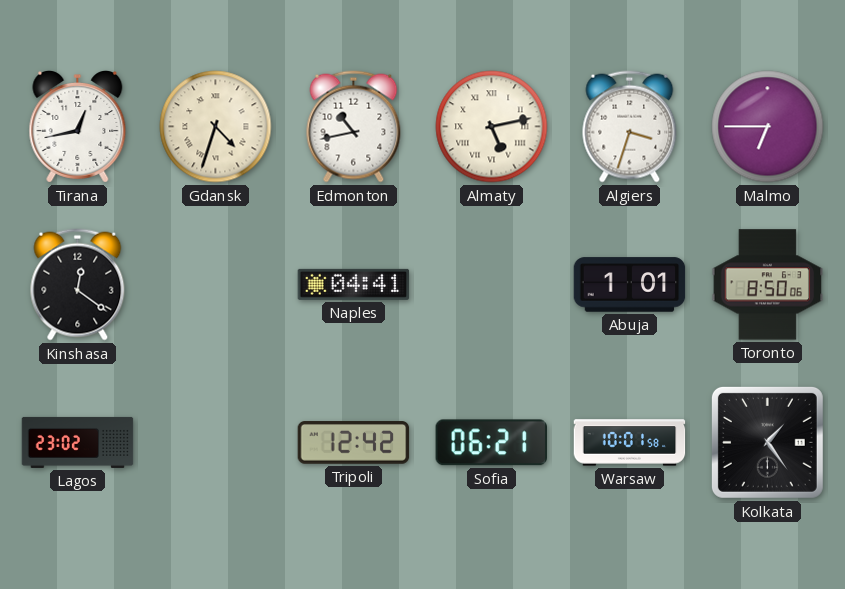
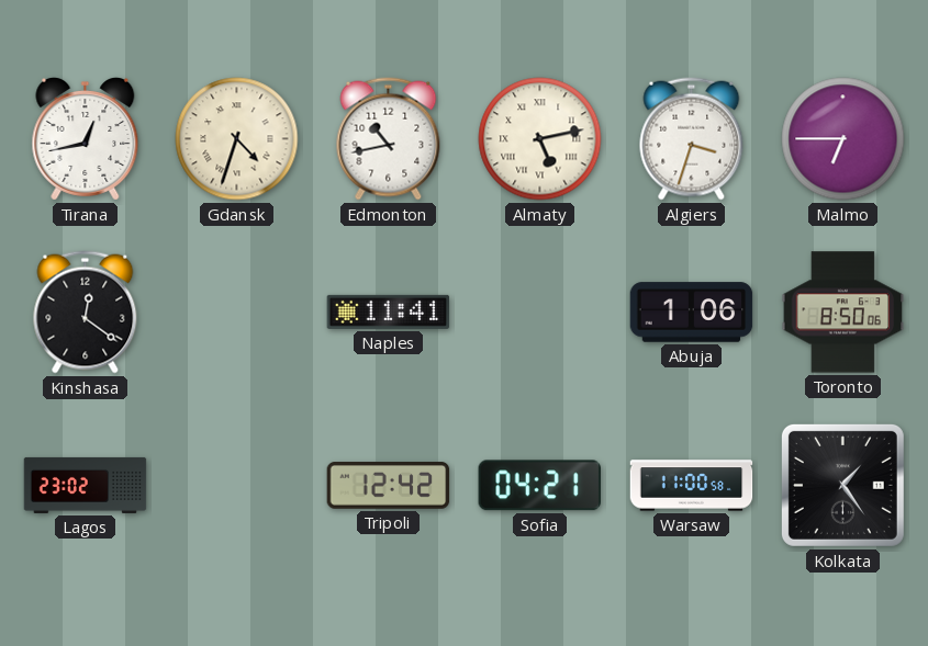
Naples: 04:41 -> 11:41 (389, 311)
Abuja: 1:01 -> 1:06 (692, 313)
Sofia: 06:21 -> 04:21 (539, 486)
Warsaw: 10:01 -> 11:00 (692, 486)
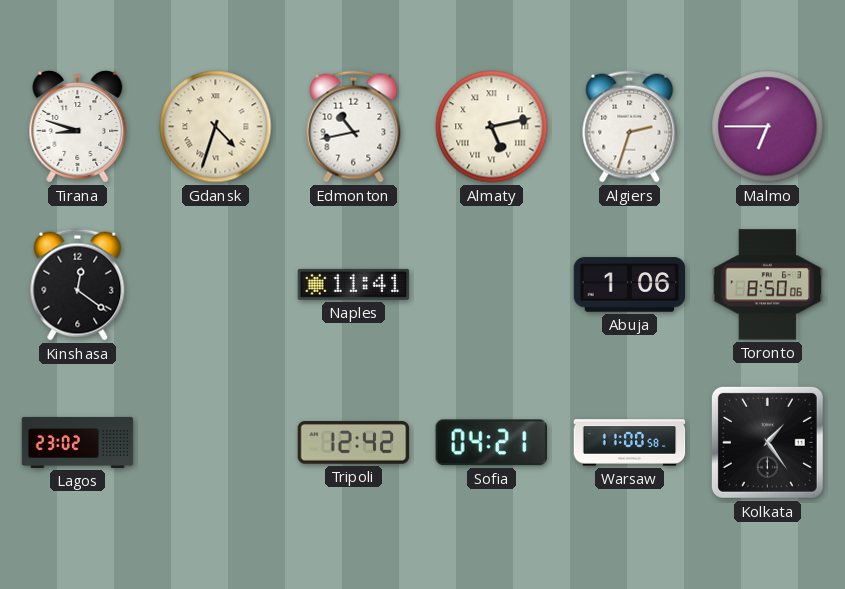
Tirana: 12:43 -> 8:48 (78, 127)
Algiers: 3:33 -> 2:33 (630, 127)
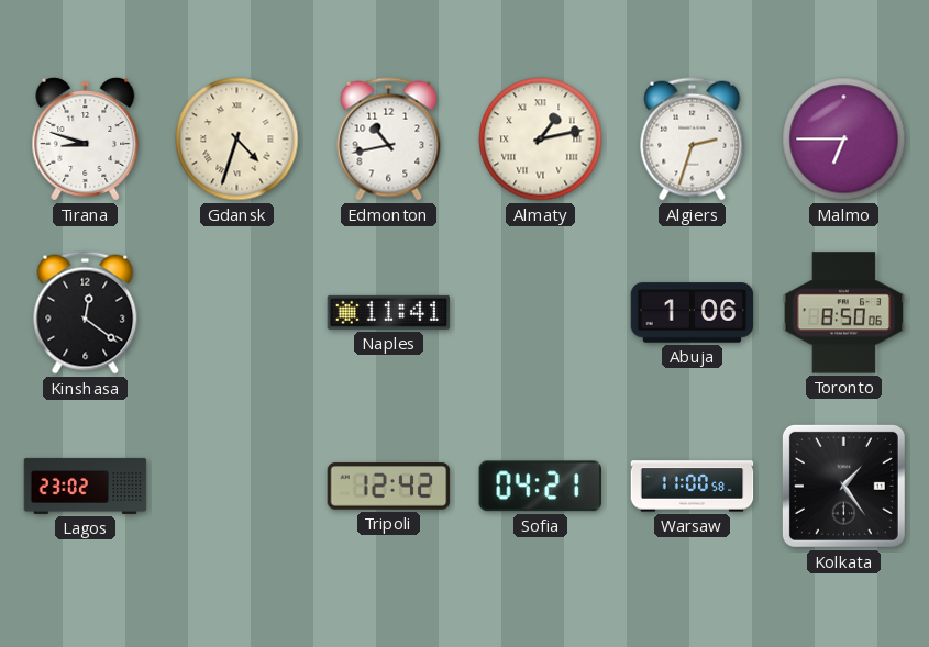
Almaty: 5:13 -> 1:13 (541, 140)
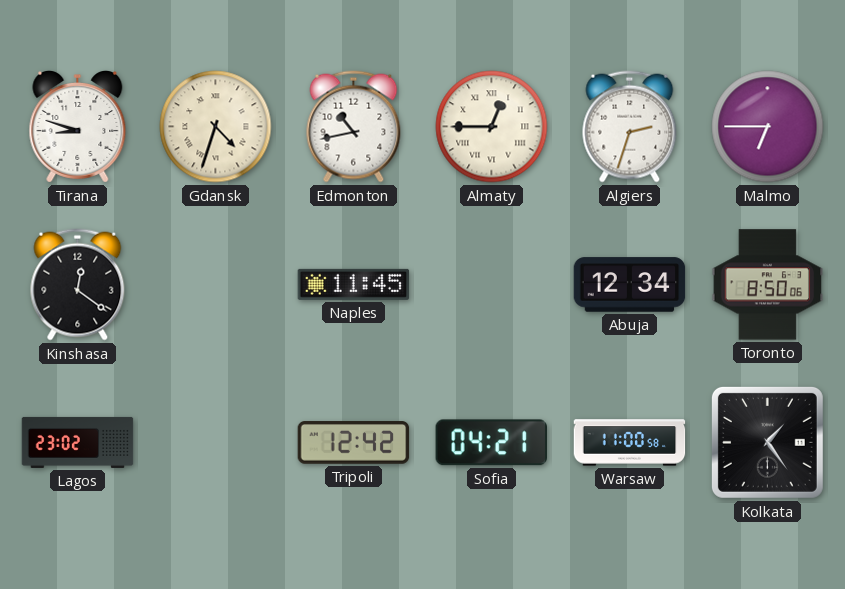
Almaty: 1:13 -> 12:45 (492, 127)
Naples: 11:41 -> 11:45 (354, 284)
Abuja: 1:06 -> 12:34 (630, 285)
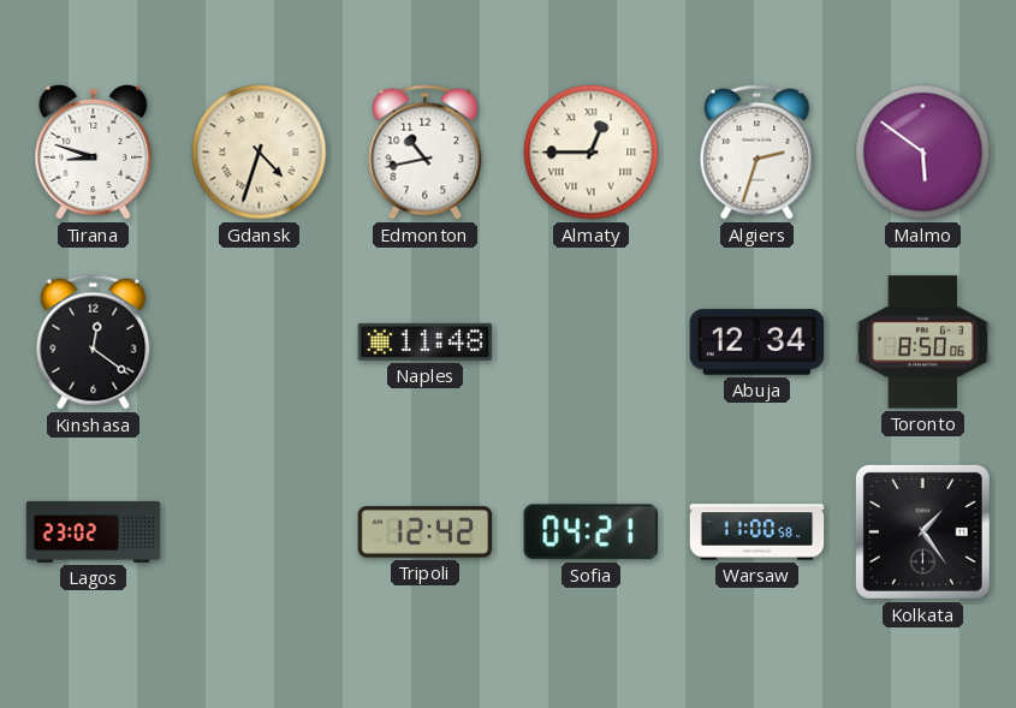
Malmo: 6:45 -> 5:51 (923, 153)
Naples: 11:45 -> 11:48 (426, 341)
